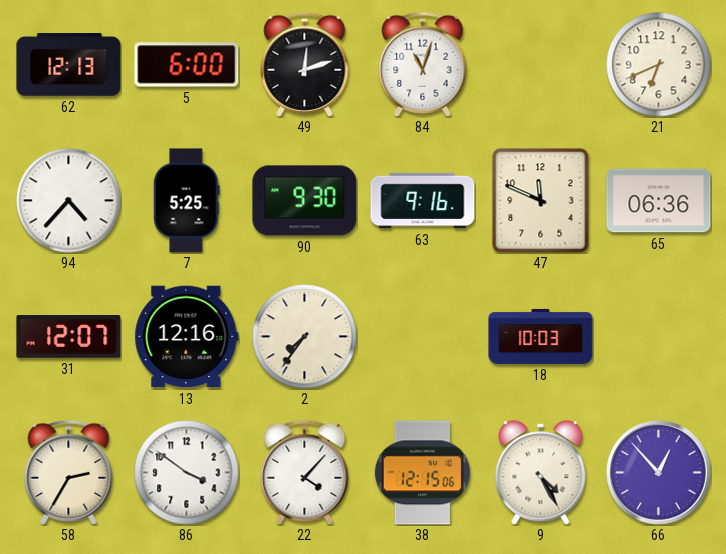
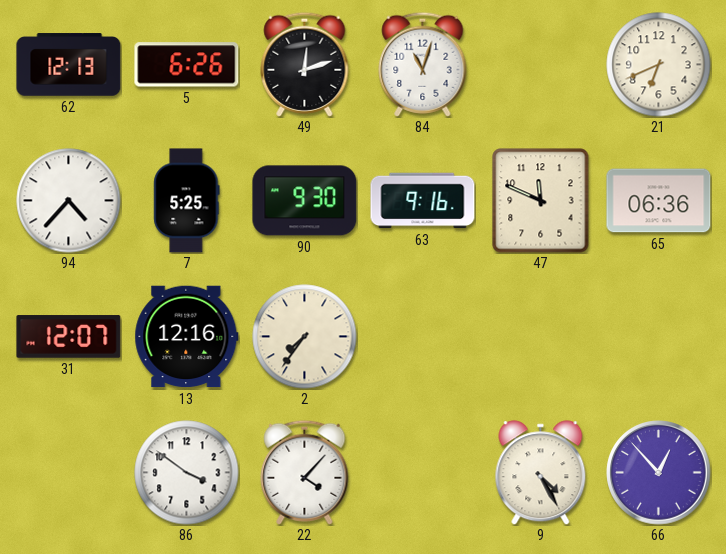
5: 6:00 -> 6:26 (187, 65)
18: 10:03 -> none (541, 336)
58: 2:35 -> none (69, 472)
38: 12:15 -> none (422, 473)
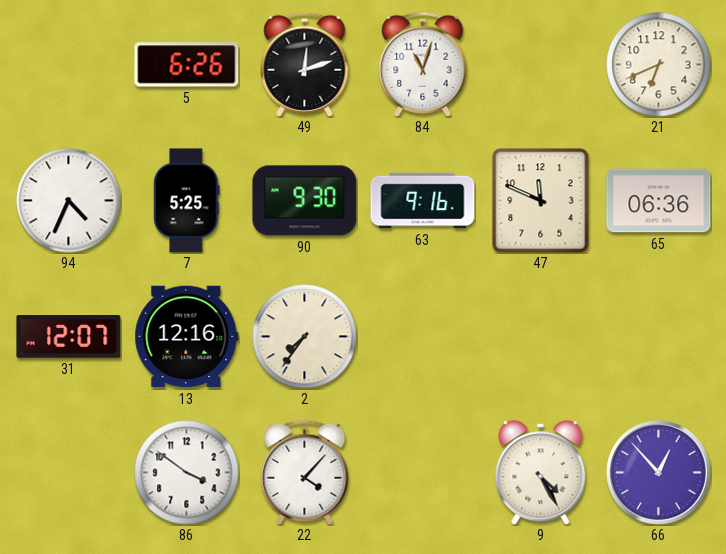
62: 12:13 -> none (69, 65)
94: 4:37 -> 4:34 (69, 201)
